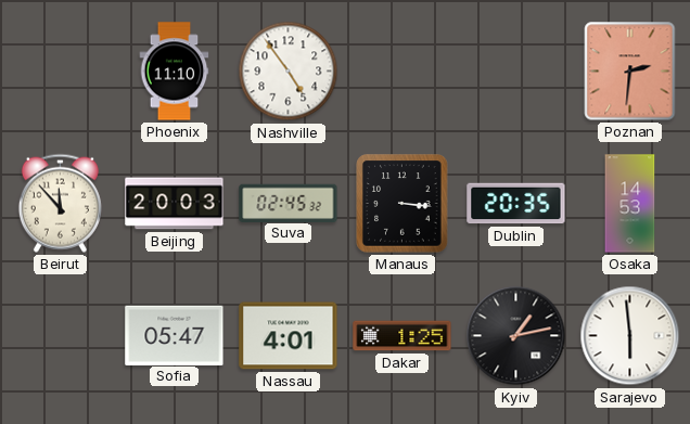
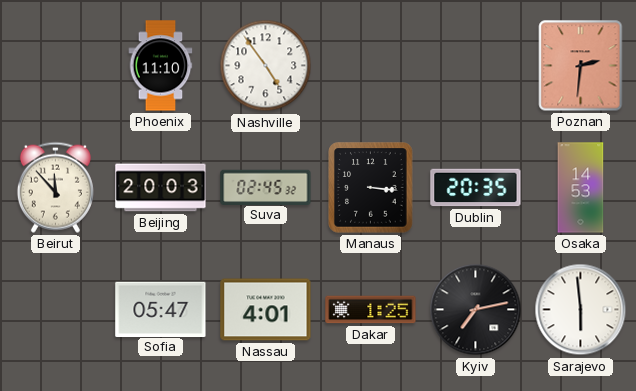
Kyiv: 1:13 -> 7:13 (476, 310)
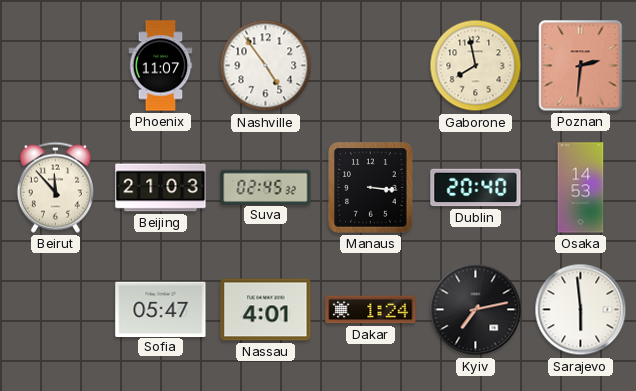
Phoenix: 11:10 -> 11:07 (161, 66)
Gaborone: none -> 7:58 (476, 66)
Beijing: 20:03 -> 21:03 (161, 188)
Dublin: 20:35 -> 20:40 (476, 188)
Dakar: 1:25 -> 1:24 (371, 310)
